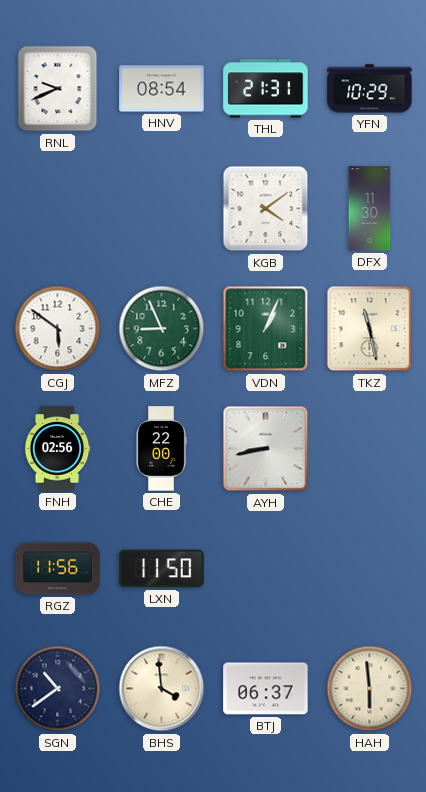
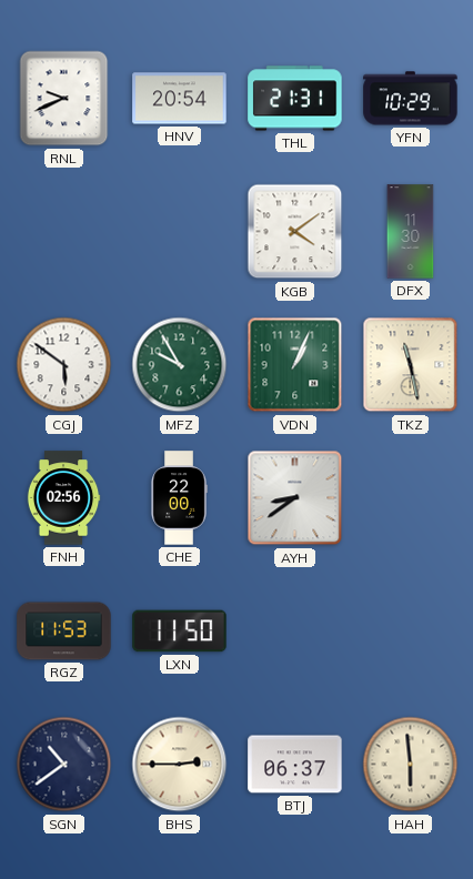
HNV: 08:54 -> 20:54 (180, 99)
MFZ: 8:56 -> 9:55 (180, 365)
AYH: 8:43 -> 8:39 (295, 498)
RGZ: 11:56 -> 11:53 (64, 632)
BHS: 3:59 -> 2:45 (180, 765)
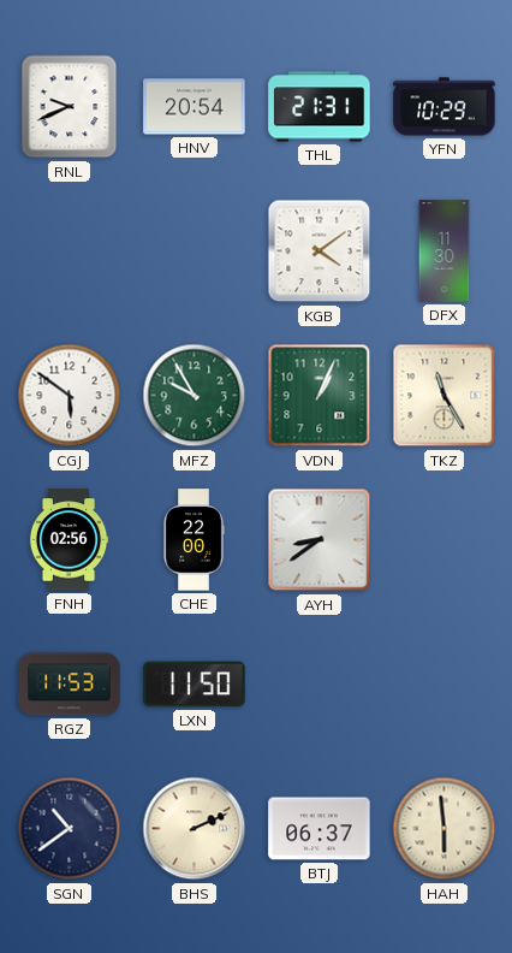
TKZ: 11:28 -> 11:25 (445, 396)
BHS: 2:45 -> 2:11 (195, 829)
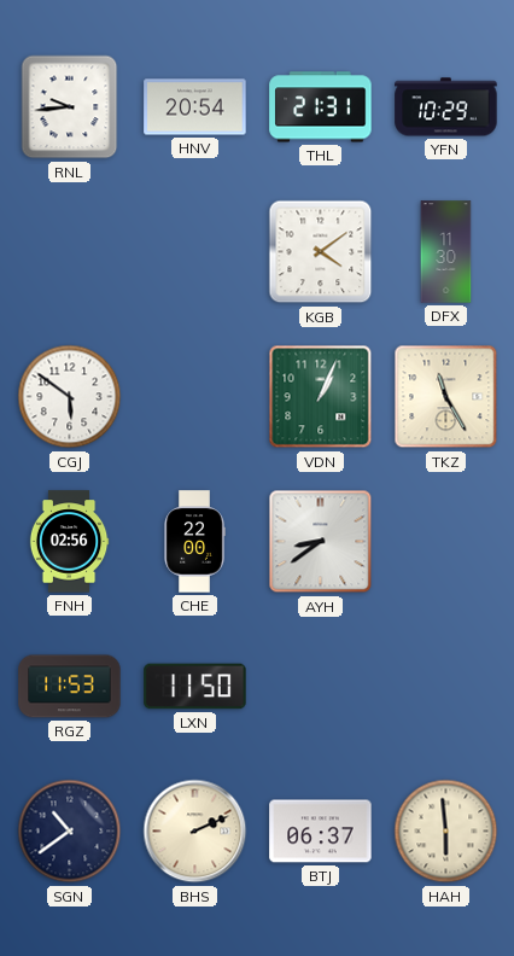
RNL: 9:41 -> 9:44 (70, 107)
MFZ: 9:55 -> none (195, 396)
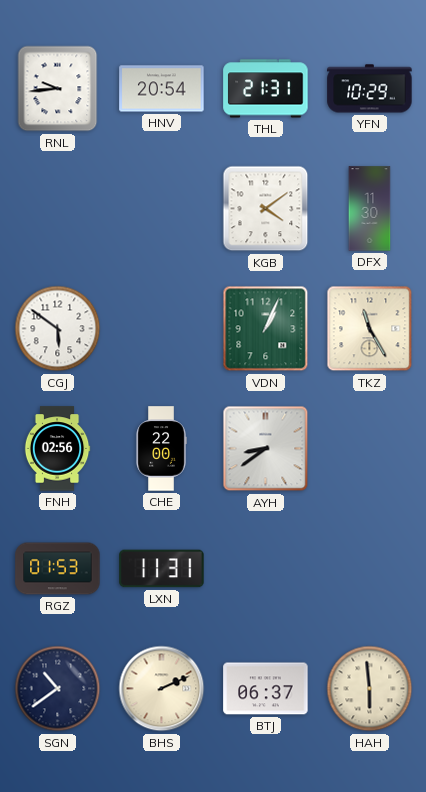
RGZ: 11:53 -> 01:53 (58, 569)
LXN: 11:50 -> 11:31 (162, 569)
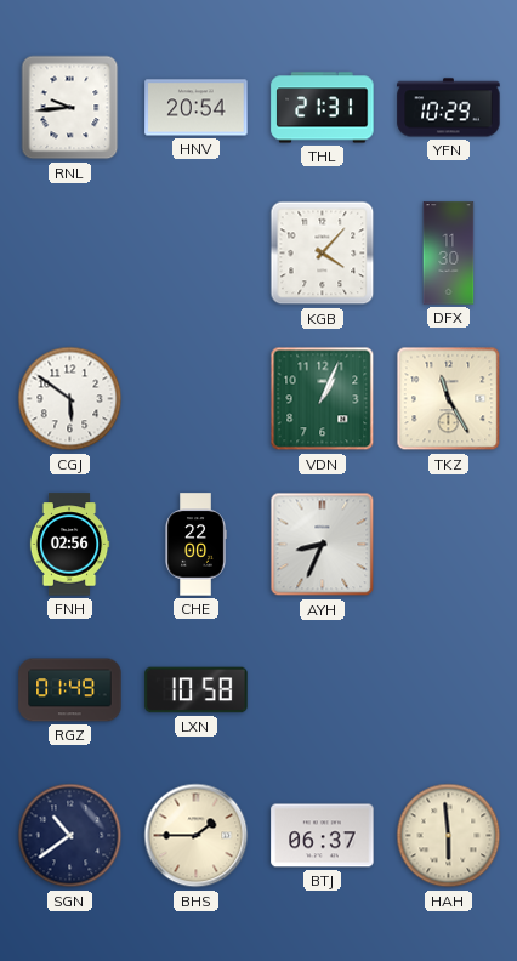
KGB: 4:09 -> 4:07 (323, 254)
AYH: 8:39 -> 8:34 (323, 545)
RGZ: 01:53 -> 01:49 (70, 690)
LXN: 11:31 -> 10:58 (197, 690)
BHS: 2:11 -> 1:45 (197, 836)
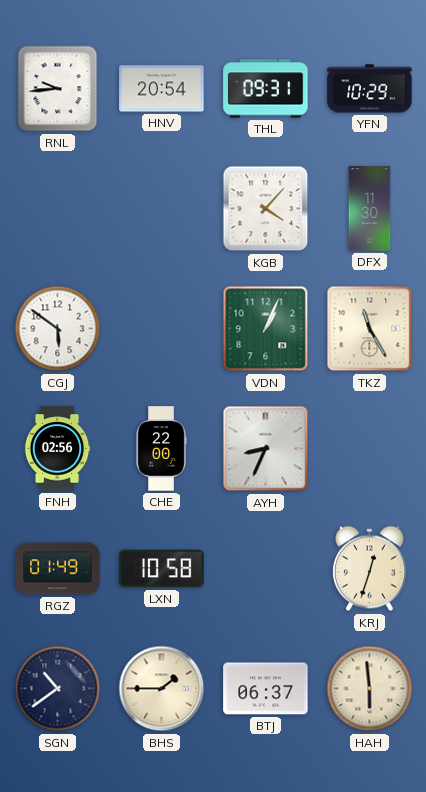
THL: 21:31 -> 09:31 (266, 89)
KRJ: none -> 12:33 (370, 569)
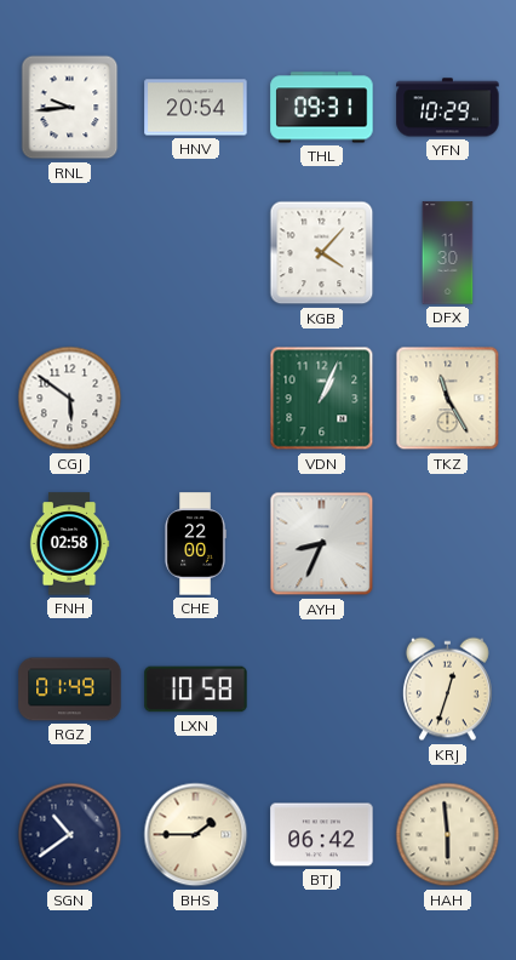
FNH: 02:56 -> 02:58 (69, 544)
BTJ: 06:37 -> 06:42 (322, 835)
